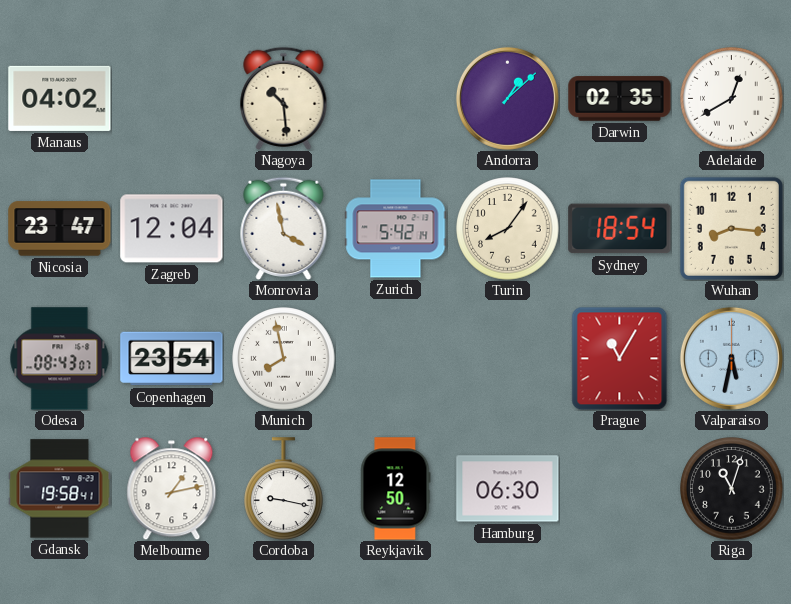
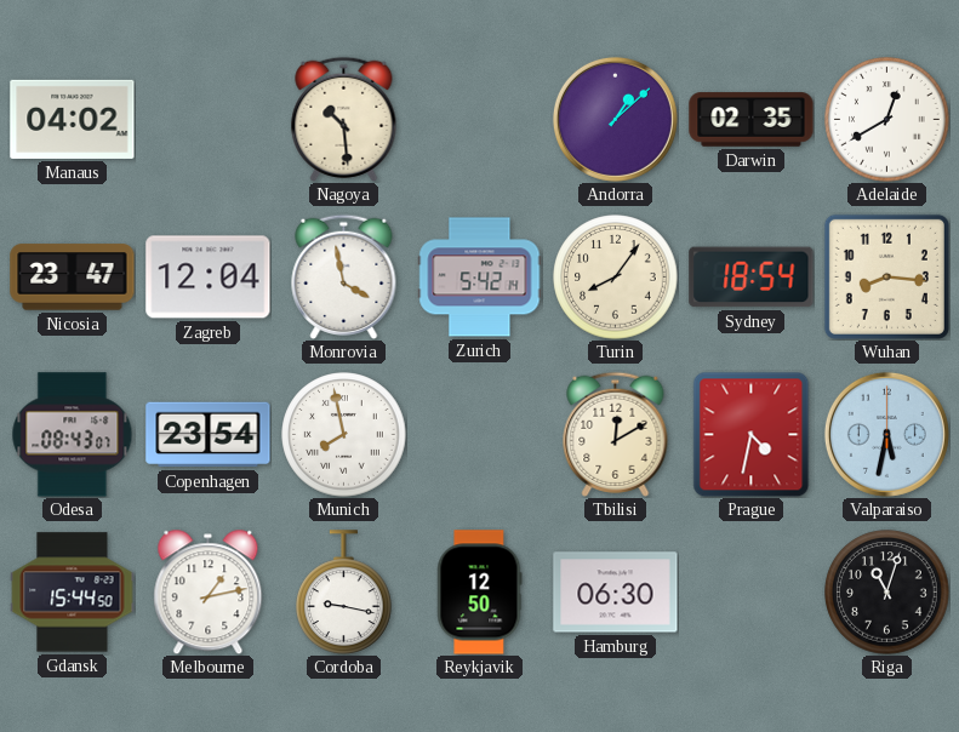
Tbilisi: none -> 12:10 (616, 434)
Prague: 11:05 -> 4:32 (752, 434)
Gdansk: 19:58 -> 15:44 (73, 593)
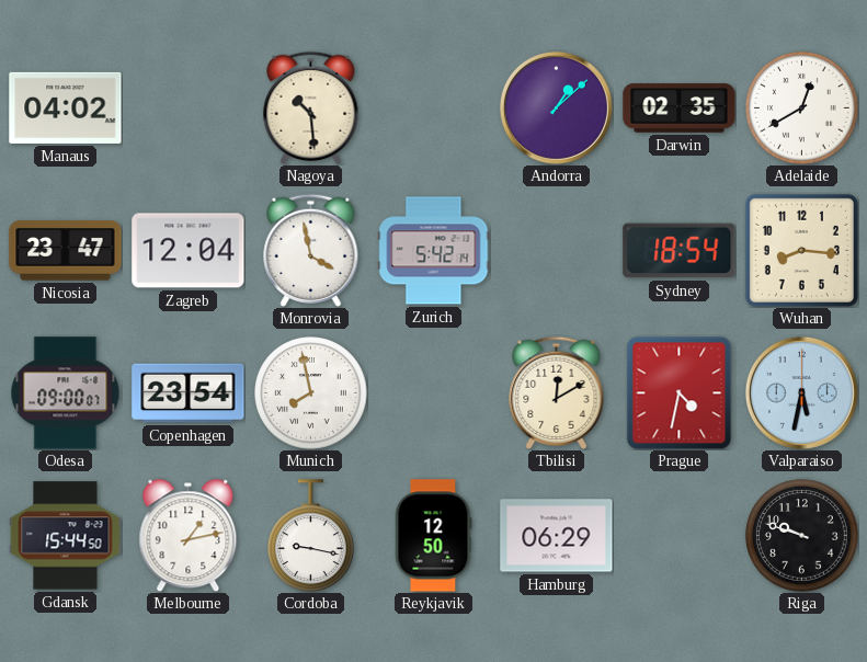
Turin: 8:06 -> none (616, 278)
Odesa: 08:43 -> 09:00 (66, 393)
Hamburg: 06:30 -> 06:29 (557, 536)
Riga: 11:03 -> 9:48 (802, 536)
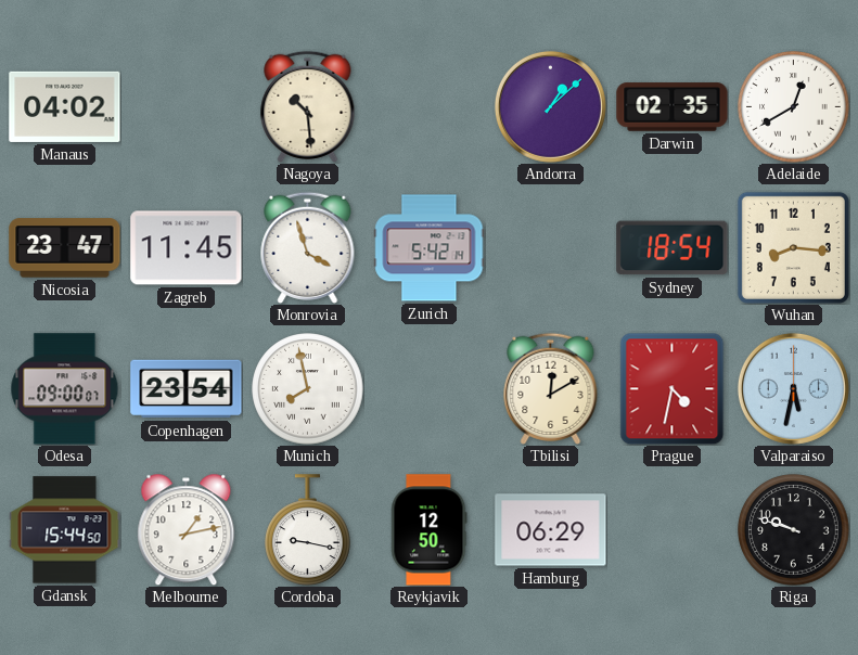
Zagreb: 12:04 -> 11:45 (187, 248)
Monrovia: 3:58 -> 3:57 (308, 247)
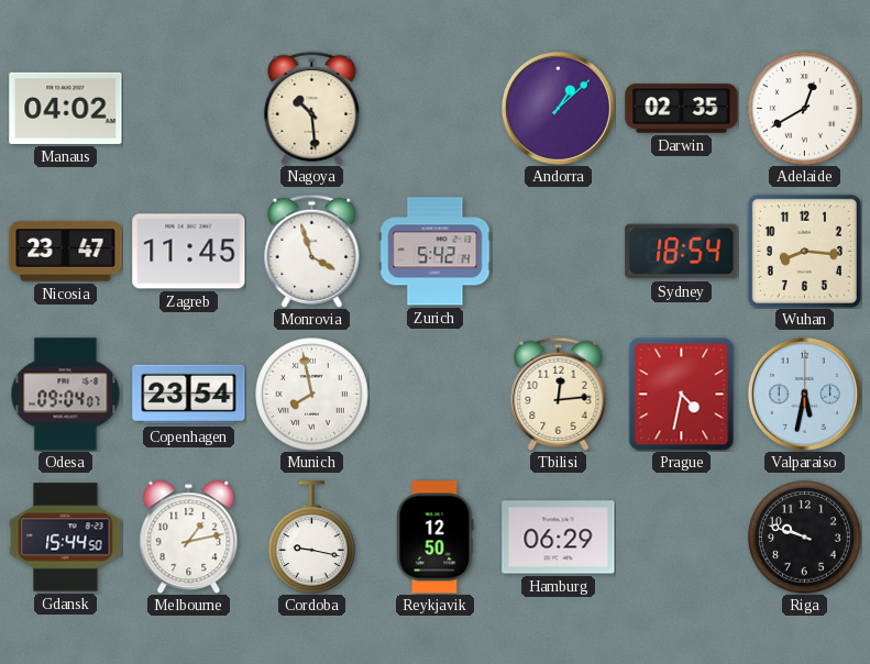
Odesa: 09:00 -> 09:04 (66, 395)
Tbilisi: 12:10 -> 12:14 (559, 394)
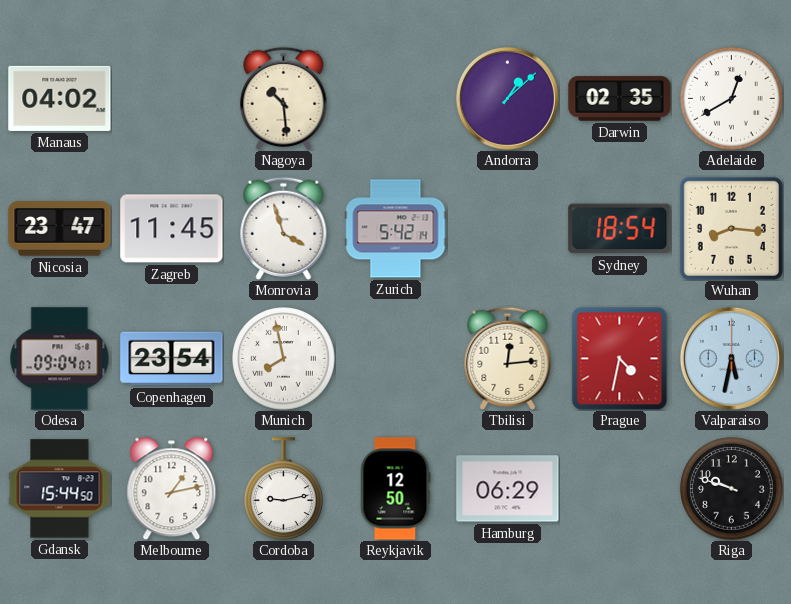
Cordoba: 9:17 -> 9:13 (284, 489)
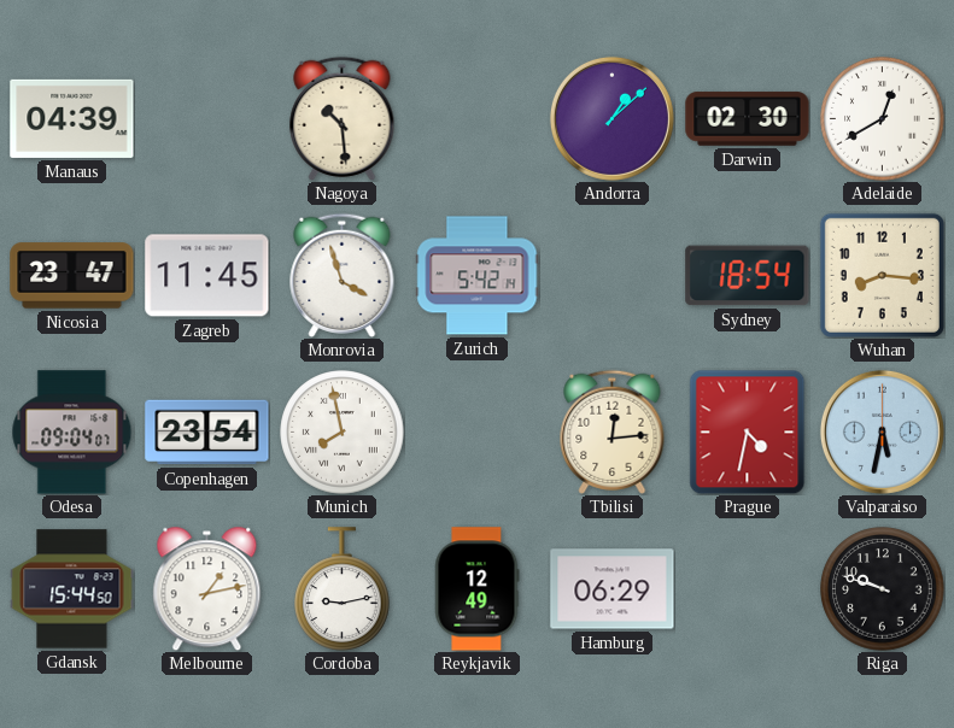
Manaus: 04:02 -> 04:39 (72, 118)
Darwin: 02:35 -> 02:30 (748, 119)
Reykjavik: 12:50 -> 12:49 (478, 589)
